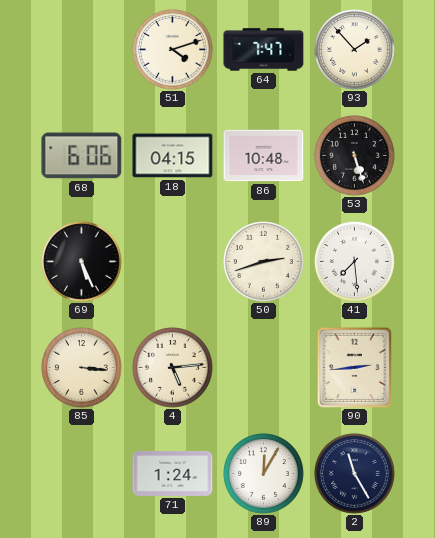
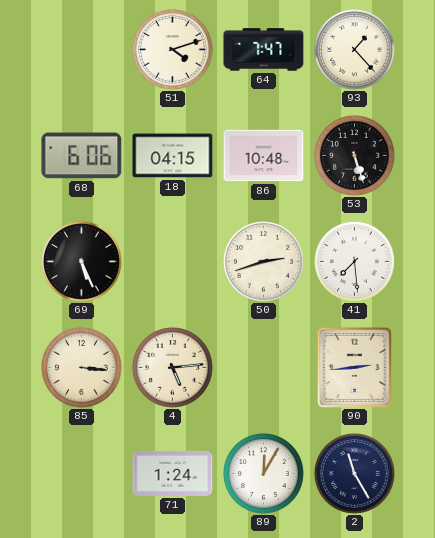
93: 1:53 -> 1:23 (355, 50)
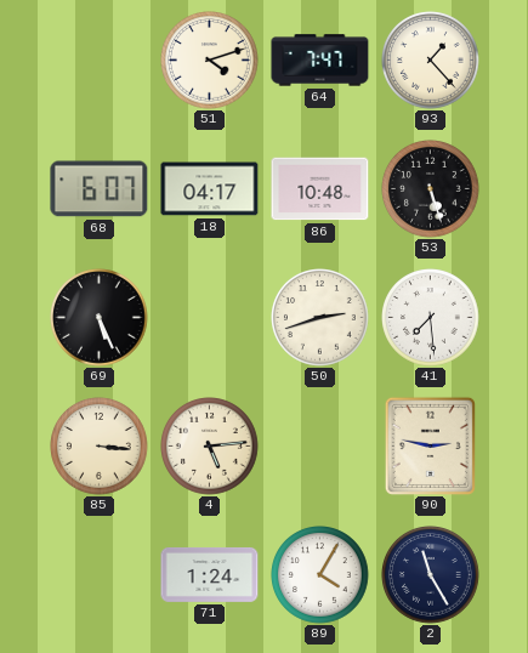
68: 6:06 -> 6:07 (100, 189)
18: 04:15 -> 04:17 (210, 189)
90: 2:44 -> 2:47 (430, 445)
89: 12:05 -> 4:05 (320, 575)
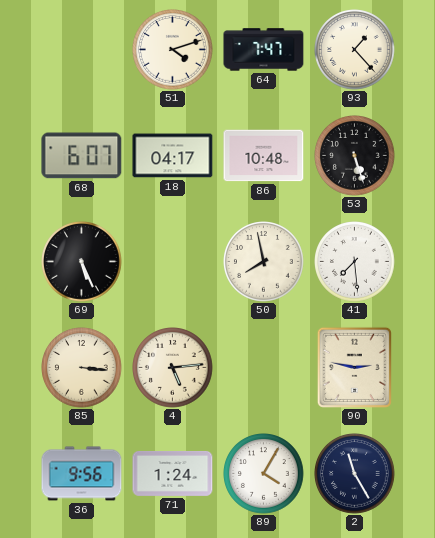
50: 2:42 -> 7:58 (264, 262)
36: none -> 9:56 (82, 474)
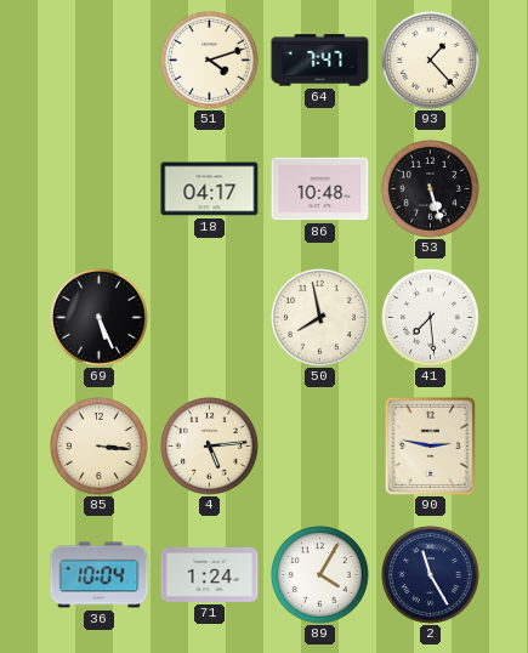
68: 6:07 -> none (82, 156)
36: 9:56 -> 10:04 (100, 575)
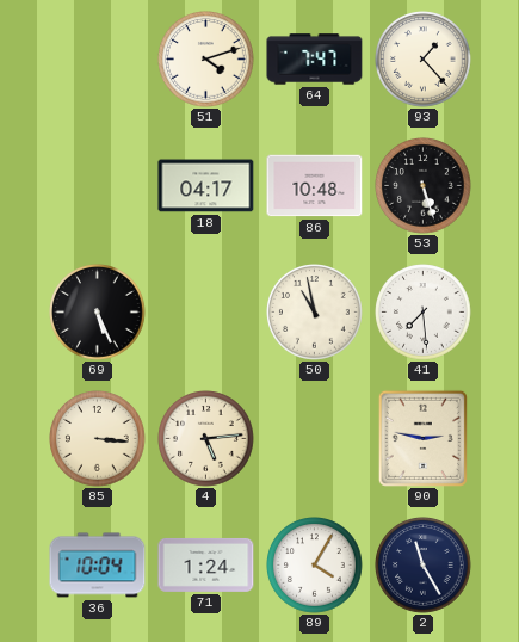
50: 7:58 -> 10:58 (315, 313)
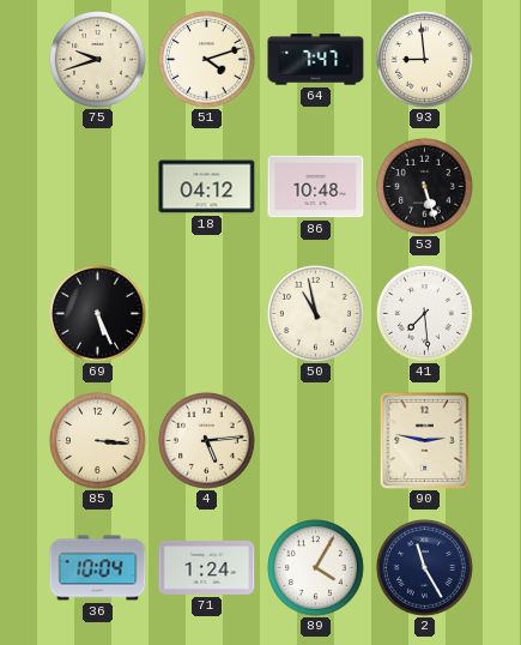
75: none -> 9:42 (98, 60)
93: 1:23 -> 8:59 (425, 60)
18: 04:17 -> 04:12 (207, 187)
